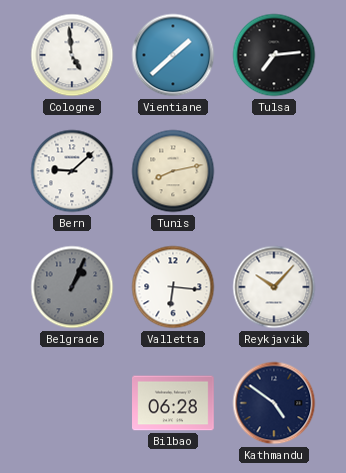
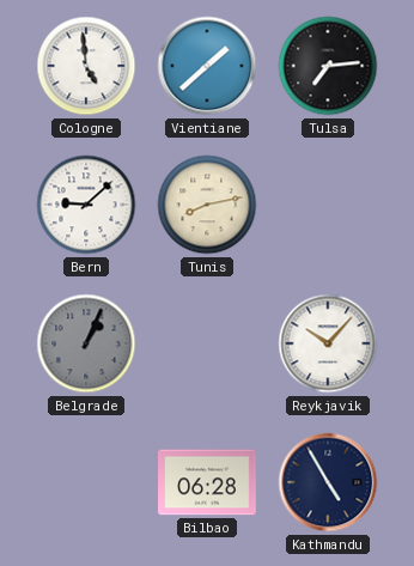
Valletta: 6:16 -> none (173, 287)
Kathmandu: 4:51 -> 4:55 (328, 482)
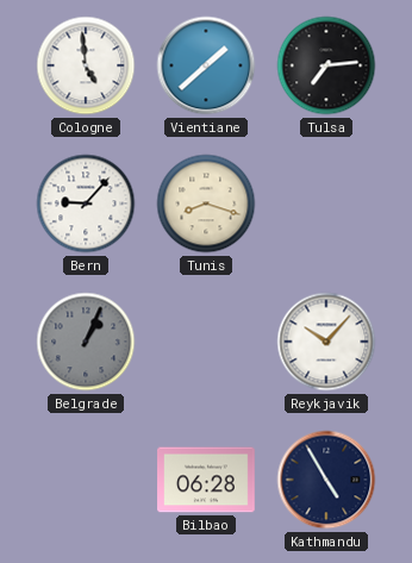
Bern: 9:08 -> 9:07 (86, 204)
Tunis: 8:13 -> 8:18 (206, 204)
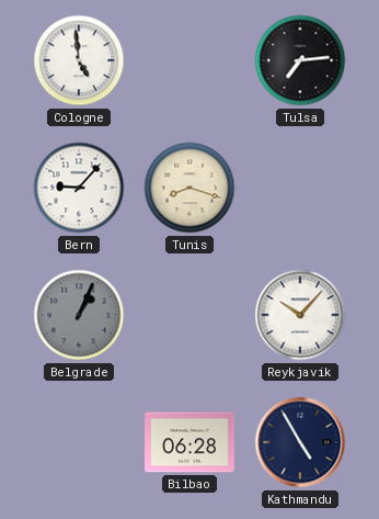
Vientiane: 1:38 -> none (206, 65)
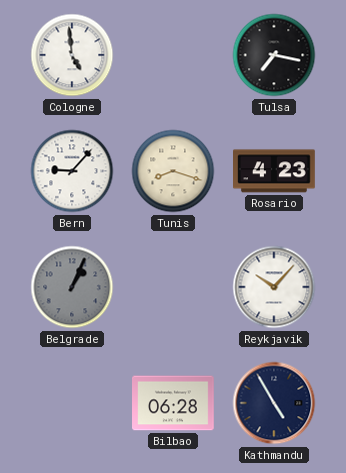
Tulsa: 7:14 -> 7:17 (274, 55)
Rosario: none -> 4:23 (275, 171)
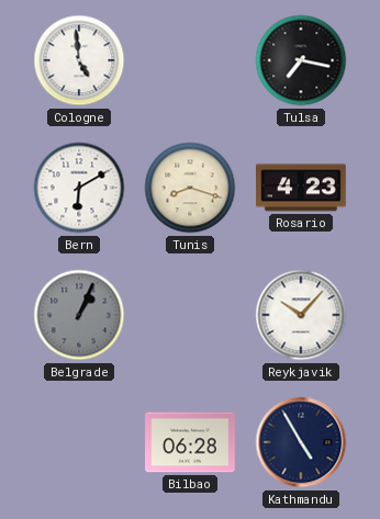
Bern: 9:07 -> 6:10 (79, 188)
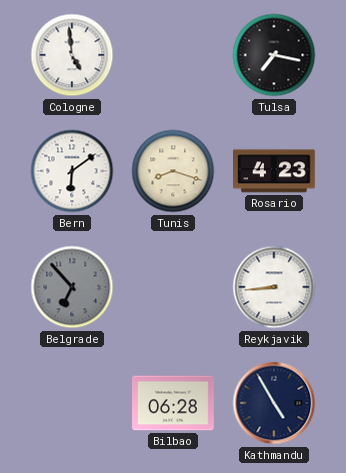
Bern: 6:10 -> 6:09 (72, 171)
Belgrade: 1:04 -> 6:53 (72, 287)
Reykjavik: 10:07 -> 8:44 (274, 287)
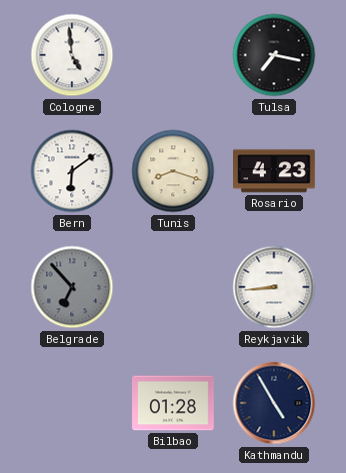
Bilbao: 06:28 -> 01:28 (173, 403)
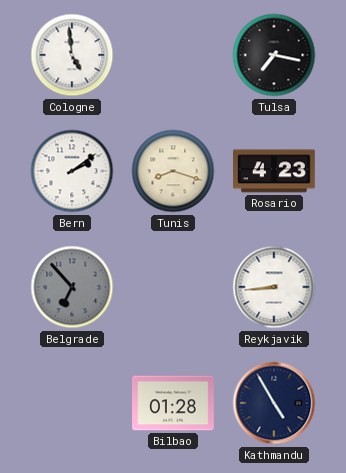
Bern: 6:09 -> 2:09 (72, 171)
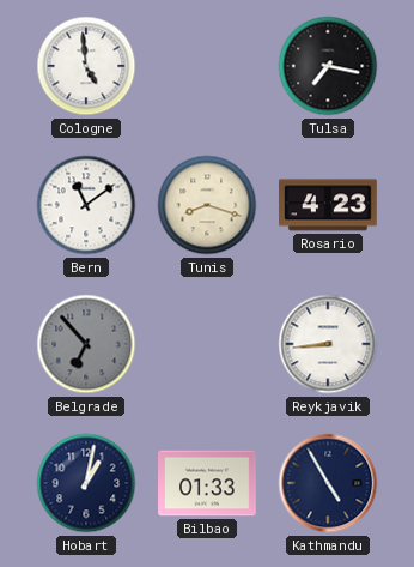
Bern: 2:09 -> 11:09 (86, 205)
Hobart: none -> 1:02 (86, 483)
Bilbao: 01:28 -> 01:33 (207, 483)
